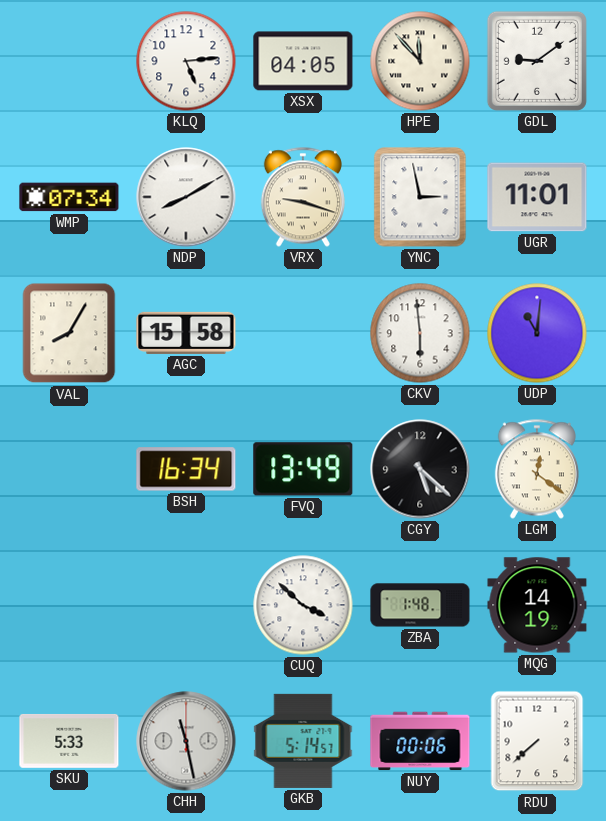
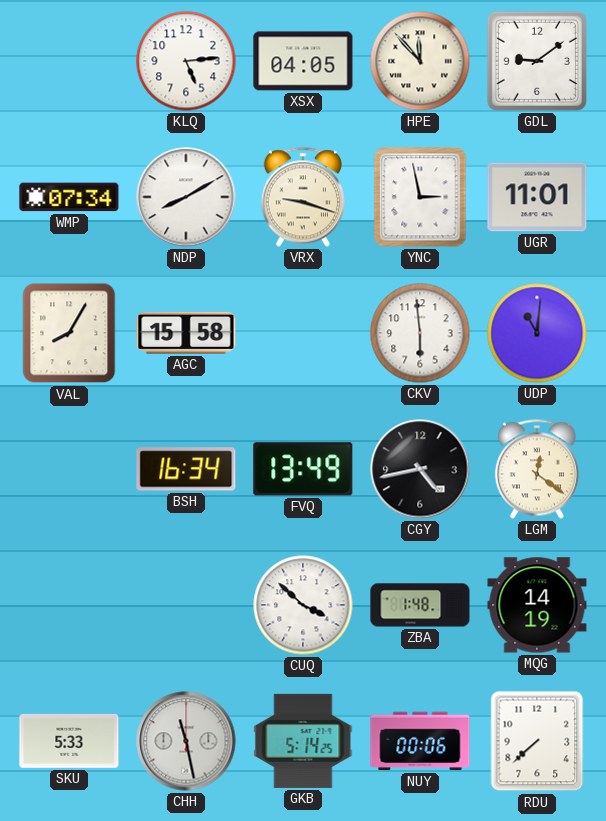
CGY: 5:22 -> 4:43 (420, 469)
GKB: 5:14:57 -> 5:14:25 (303, 741)
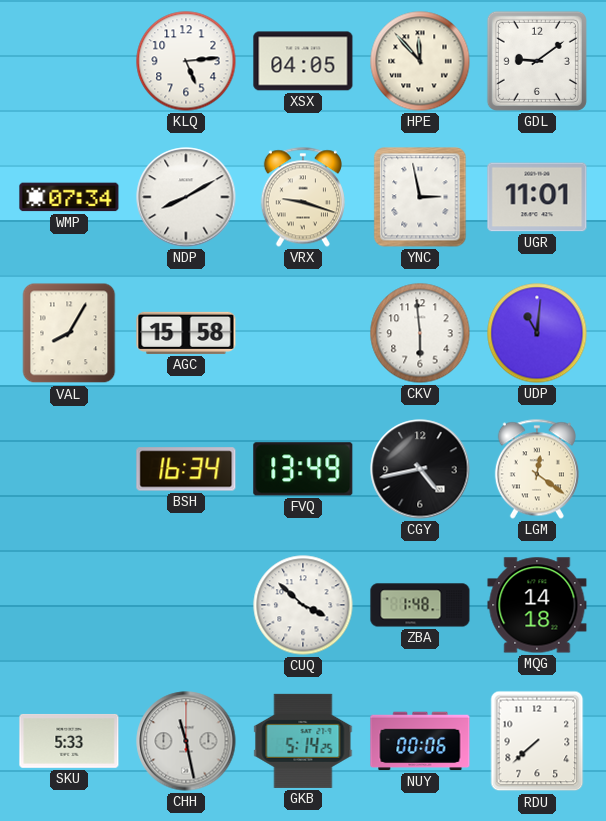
MQG: 14:19 -> 14:18 (537, 605)
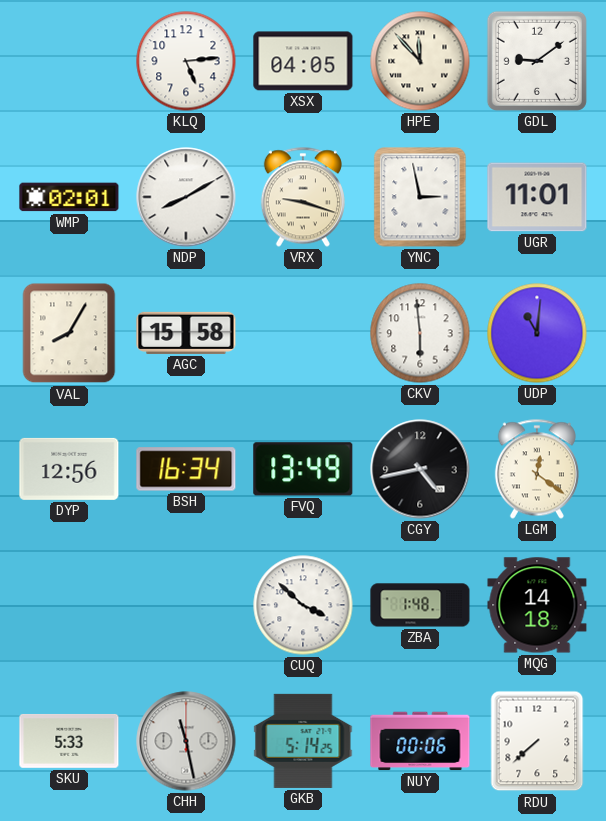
WMP: 07:34 -> 02:01 (69, 197)
DYP: none -> 12:56 (69, 469)
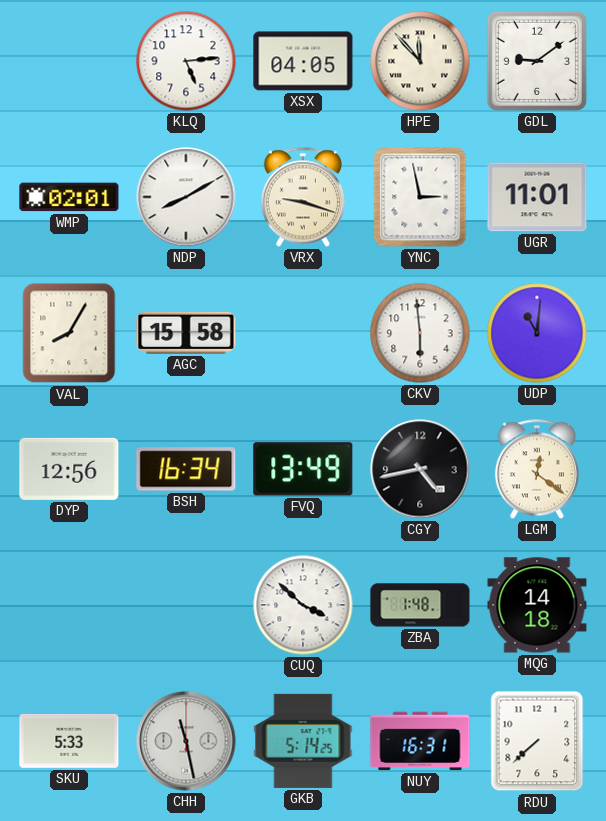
NUY: 00:06 -> 16:31 (420, 741)
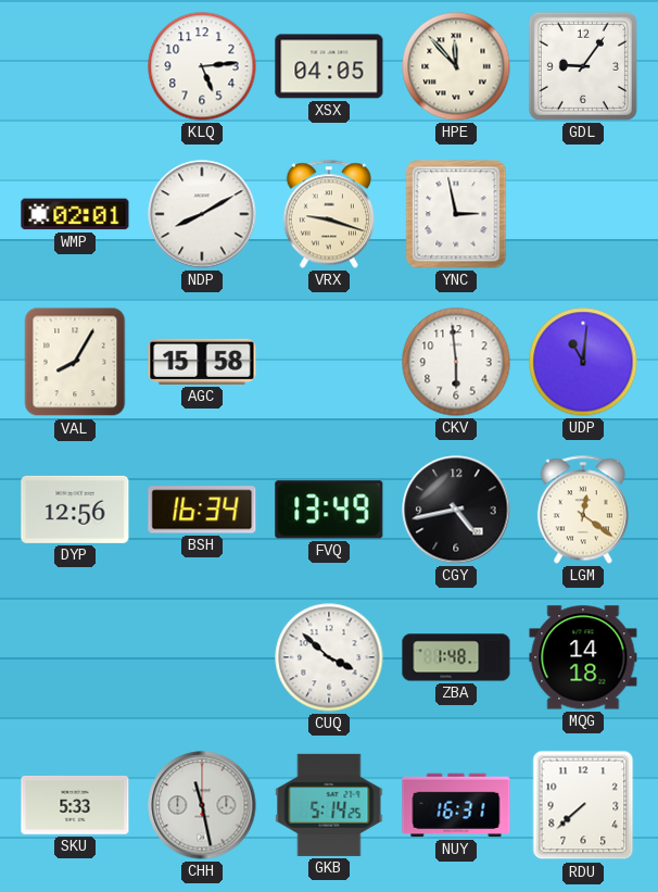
GDL: 9:09 -> 9:06 (583, 66)
UGR: 11:01 -> none (537, 197)
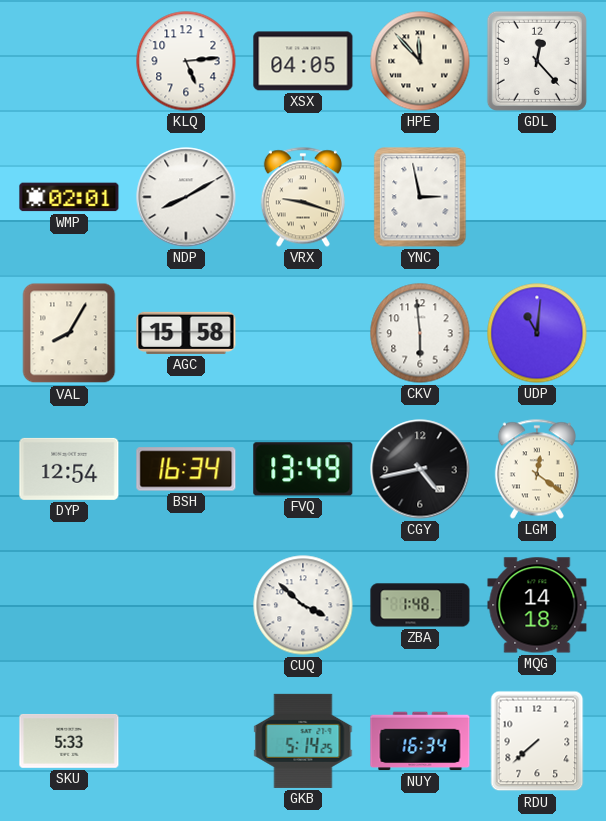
GDL: 9:06 -> 12:23 (537, 61)
DYP: 12:56 -> 12:54 (69, 469)
CHH: 11:28 -> none (202, 805)
NUY: 16:31 -> 16:34 (420, 741)
